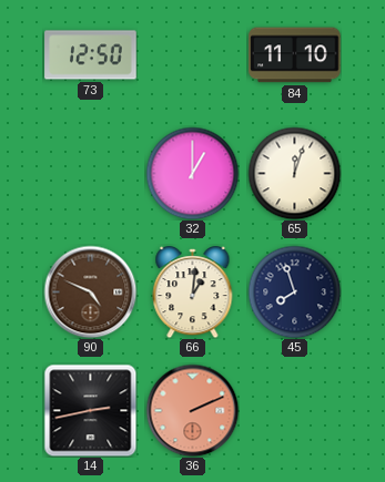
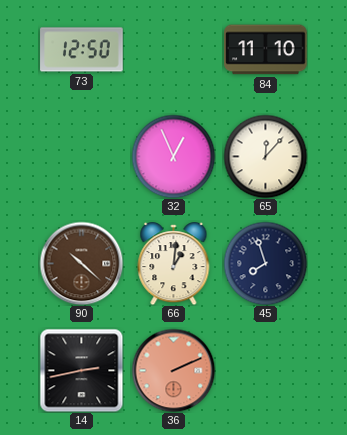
32: 1:00 -> 12:56 (173, 156)
65: 12:03 -> 12:07 (265, 156)
90: 4:49 -> 10:22 (81, 263)
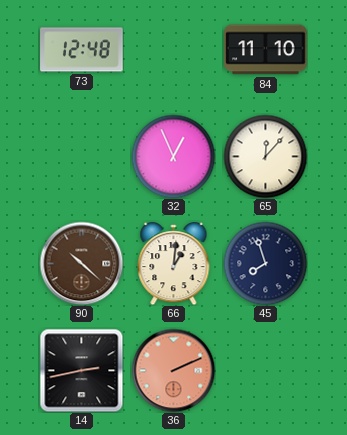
73: 12:50 -> 12:48 (82, 50)
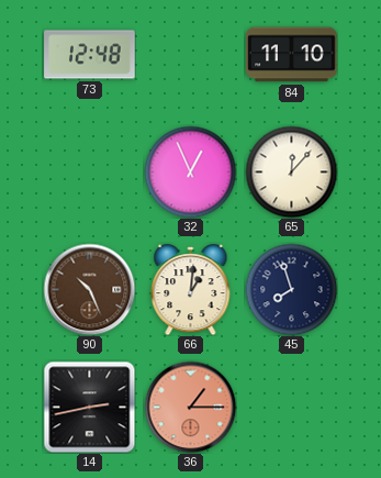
90: 10:22 -> 10:26 (89, 289)
36: 2:11 -> 1:15 (190, 407)
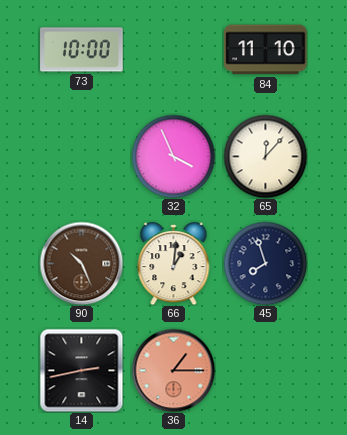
73: 12:48 -> 10:00 (82, 50)
32: 12:56 -> 3:56 (173, 156)
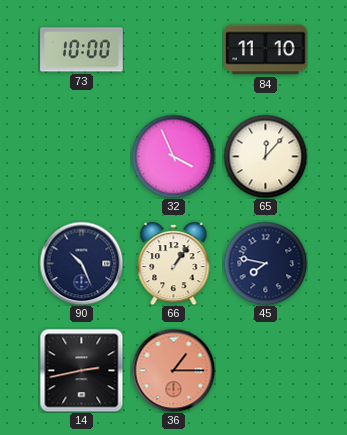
90 dial: brown -> navy (81, 263)
66: 1:01 -> 1:06 (174, 264)
45: 7:57 -> 7:47 (265, 263)
